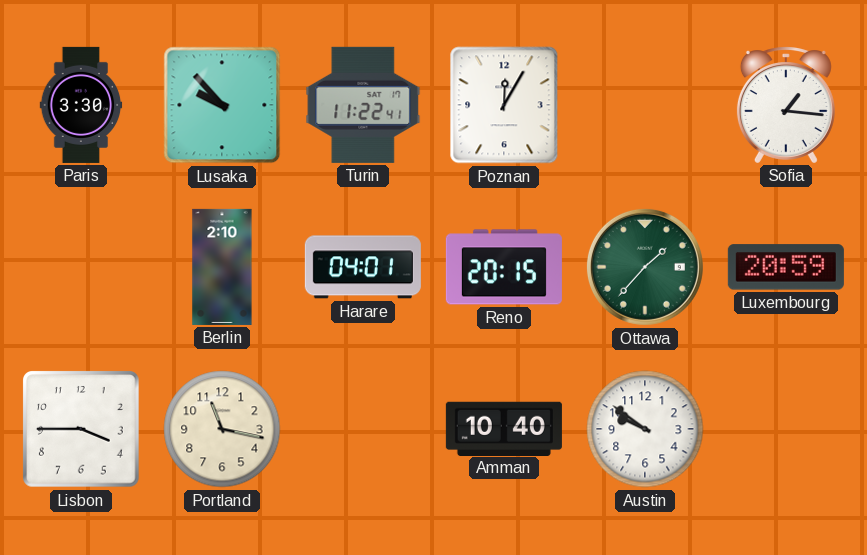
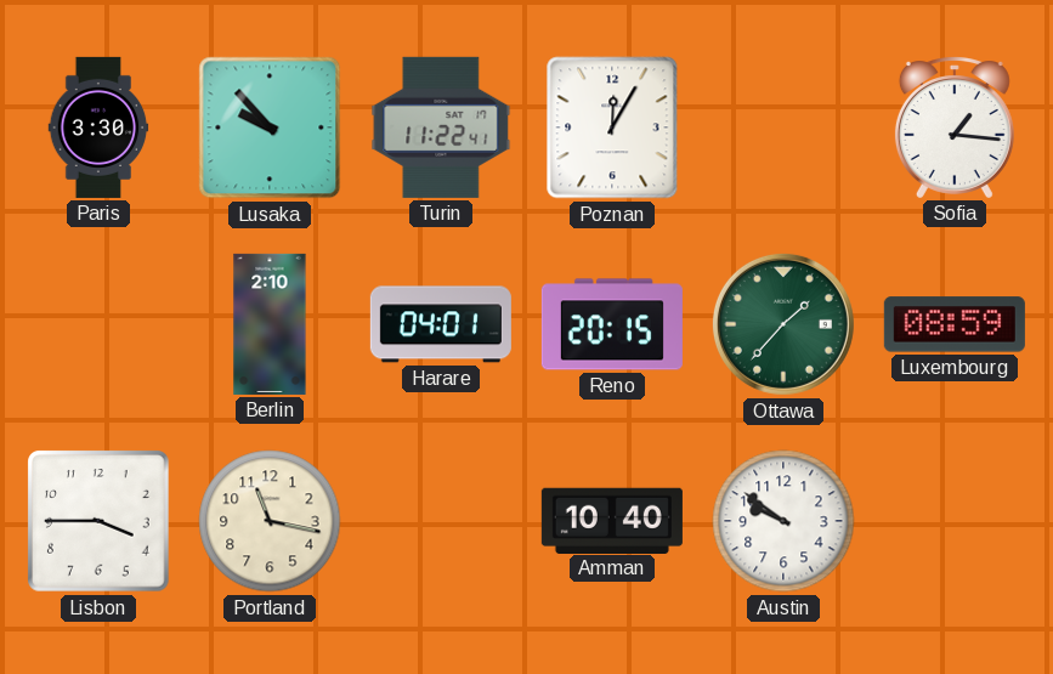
Luxembourg: 20:59 -> 08:59 (955, 324)
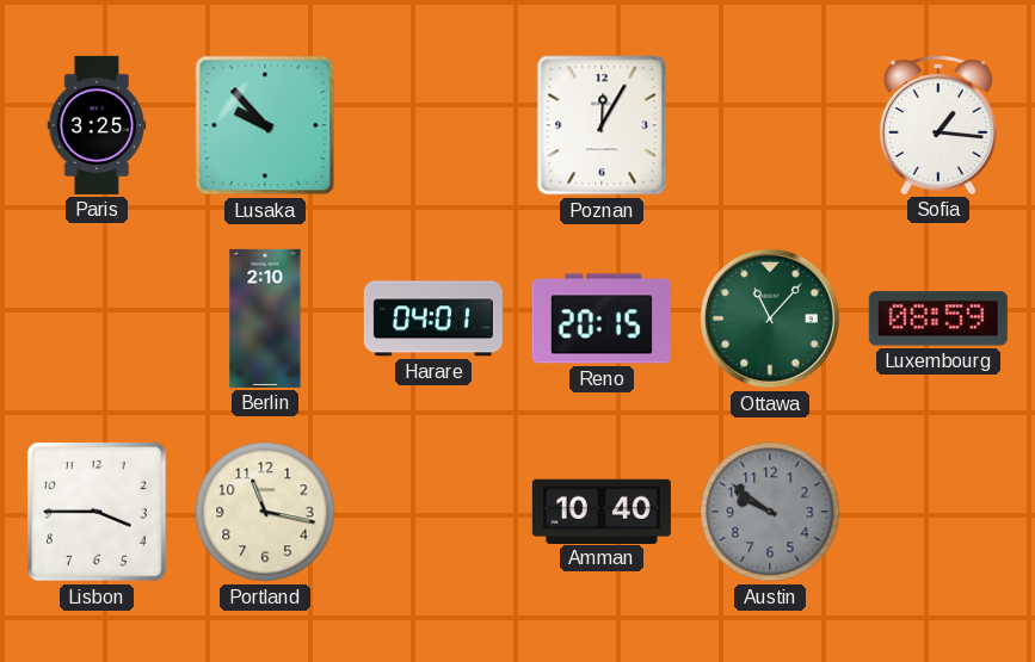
Paris: 3:30 -> 3:25 (97, 125)
Turin: 11:22 -> none (441, 128)
Ottawa: 1:37 -> 11:07 (770, 318)
Austin dial: white -> grey (770, 512)
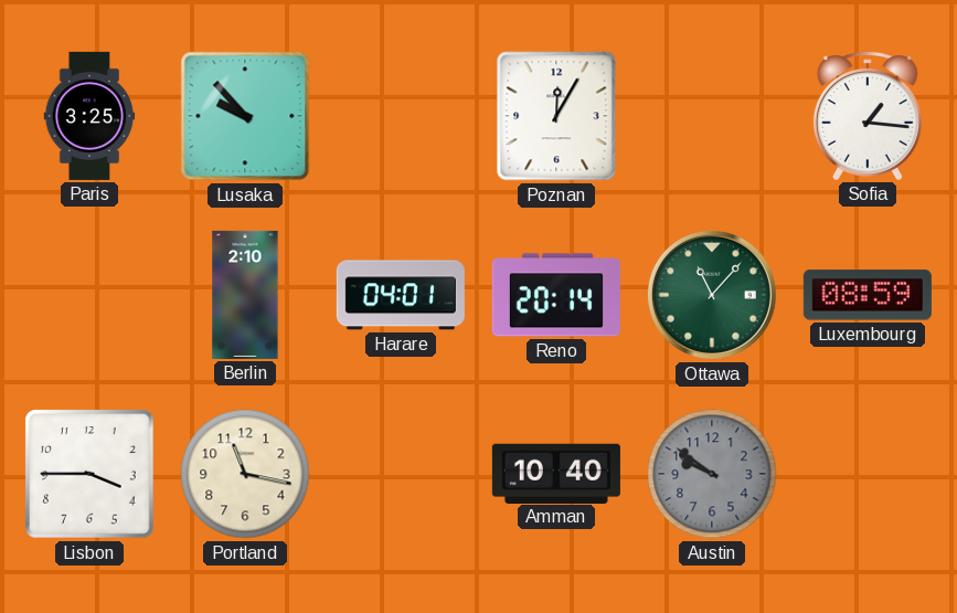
Reno: 20:15 -> 20:14 (556, 295)
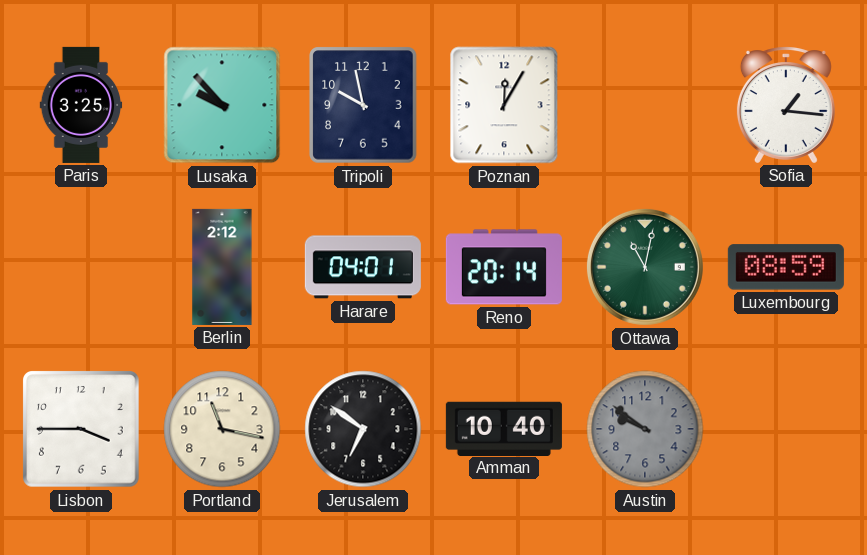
Tripoli: none -> 9:58 (363, 105)
Berlin: 2:10 -> 2:12 (222, 267)
Ottawa: 11:07 -> 11:02 (645, 267)
Jerusalem: none -> 6:51 (363, 429)
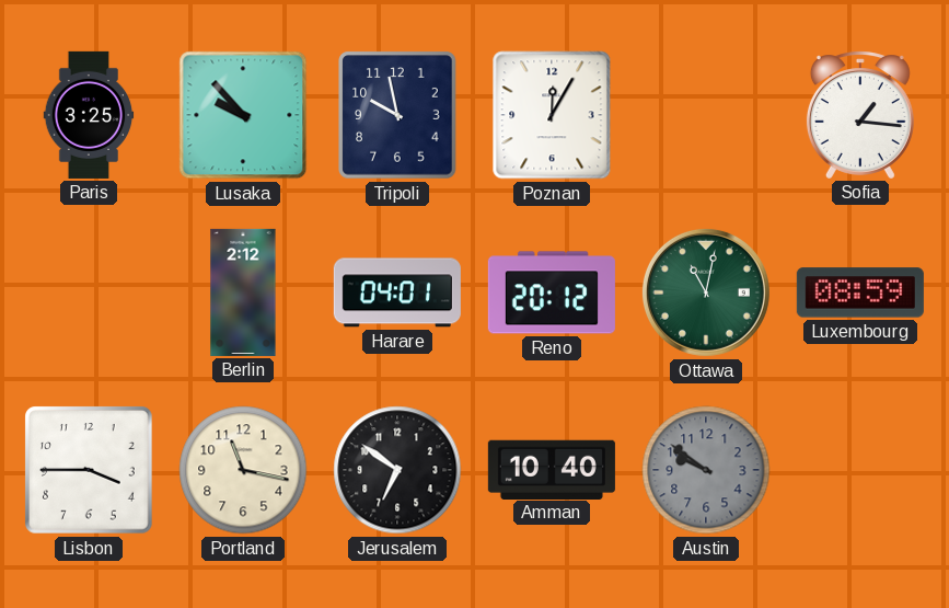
Reno: 20:14 -> 20:12 (552, 292)
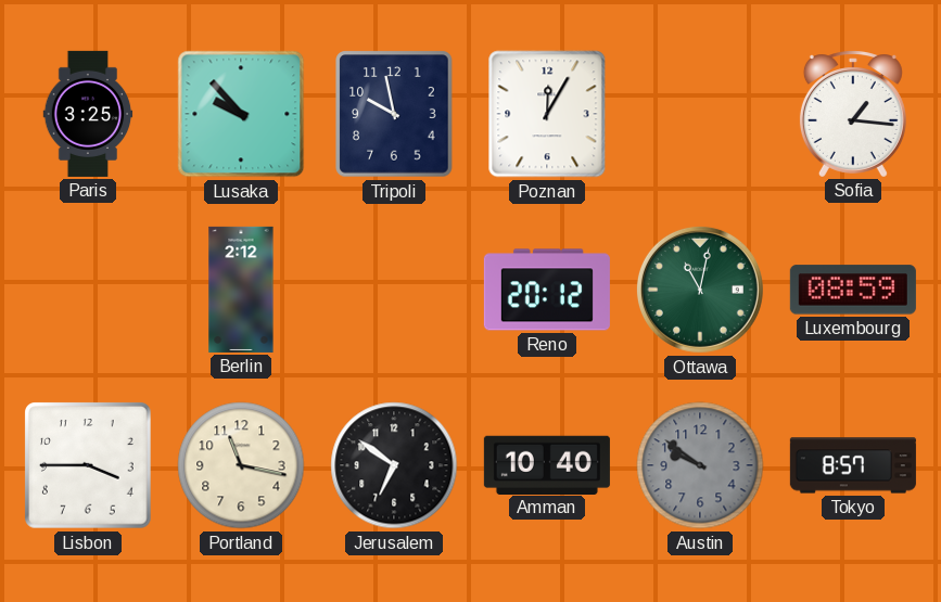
Harare: 04:01 -> none (397, 292)
Tokyo: none -> 8:57 (853, 465)
